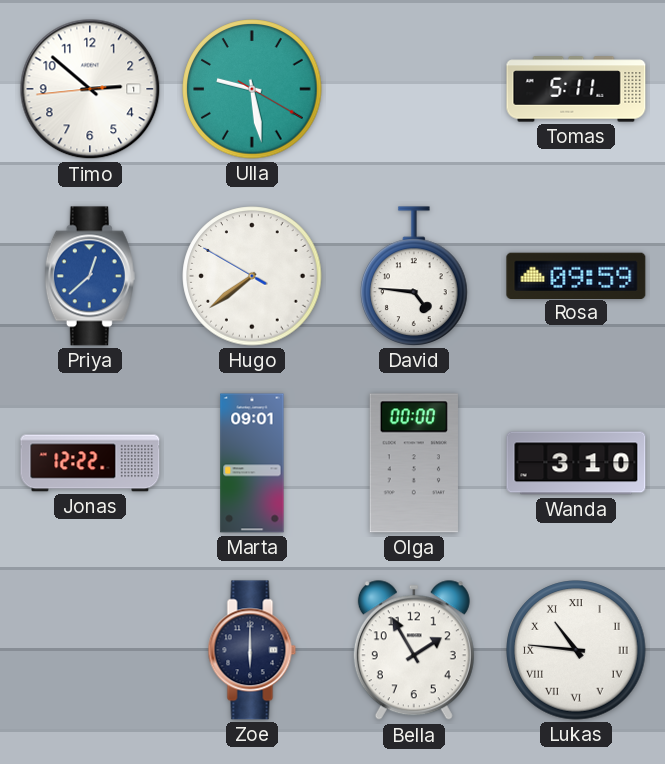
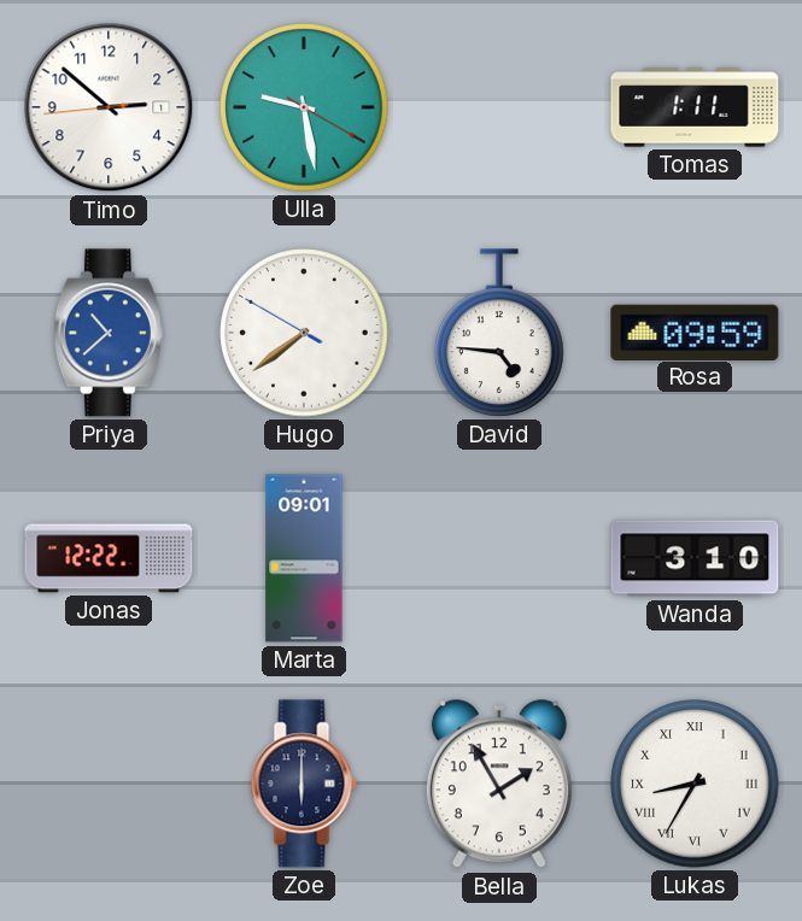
Tomas: 5:11 -> 1:11 (695, 107)
Priya: 12:38 -> 10:38 (109, 333)
Olga: 00:00 -> none (414, 463)
Lukas: 10:46 -> 8:35 (695, 784)
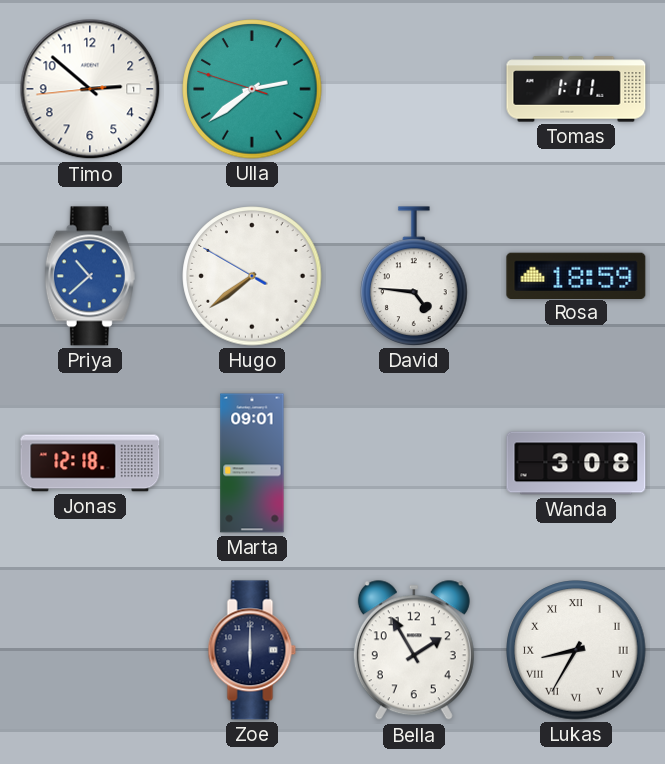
Ulla: 9:28 -> 2:38 (252, 89)
Rosa: 09:59 -> 18:59 (576, 275)
Jonas: 12:22 -> 12:18 (90, 463)
Wanda: 3:10 -> 3:08 (576, 463)
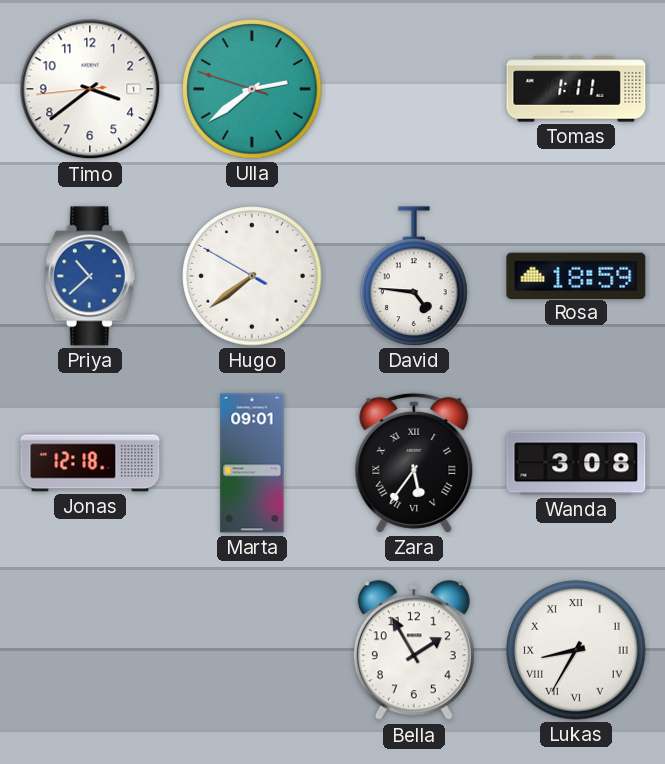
Timo: 2:51 -> 3:38 (90, 89)
Zara: none -> 5:36 (414, 463)
Zoe: 6:00 -> none (252, 650)
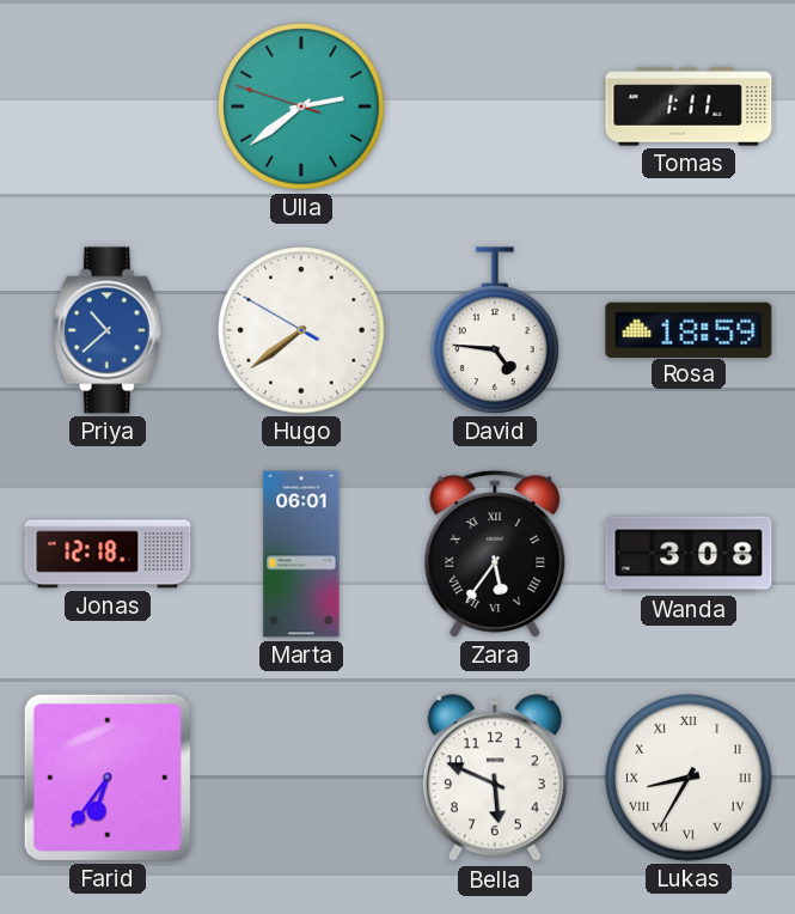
Timo: 3:38 -> none (90, 89)
Marta: 09:01 -> 06:01 (301, 554)
Farid: none -> 6:36 (108, 778)
Bella: 1:55 -> 5:49 (495, 779)
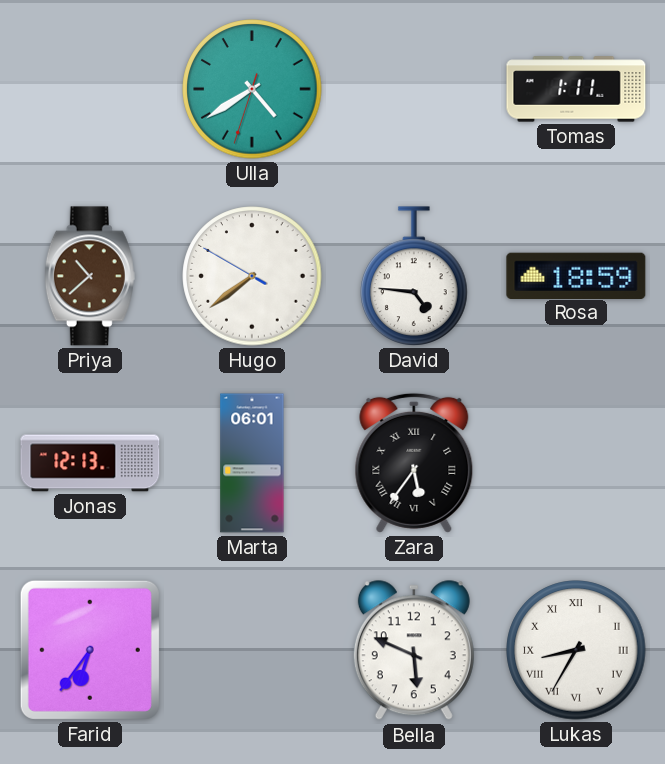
Ulla: 2:38 -> 4:39 (252, 89)
Priya dial: blue -> brown (90, 276)
Jonas: 12:18 -> 12:13 (90, 463)
Wanda: 3:08 -> none (689, 554)
